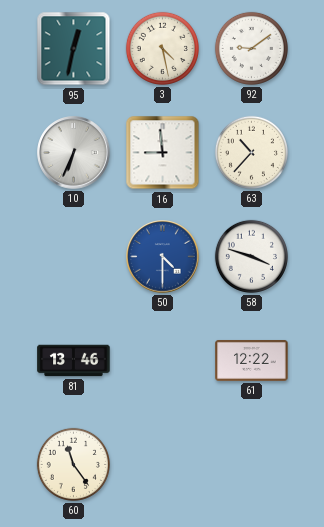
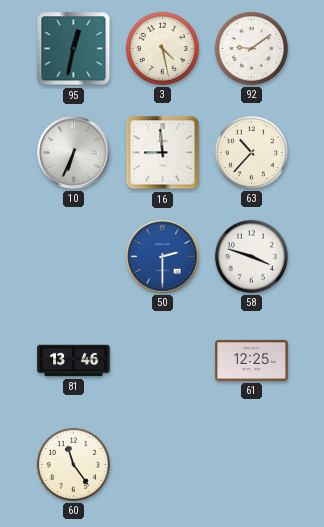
50: 4:30 -> 2:30 (163, 257)
61: 12:22 -> 12:25 (252, 360)
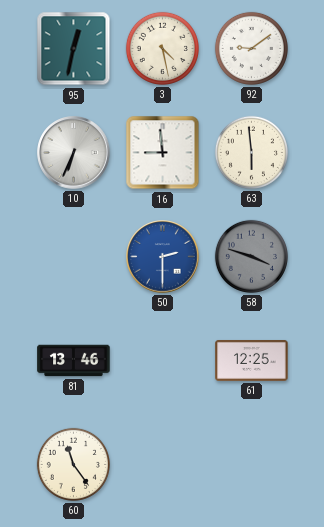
63: 10:37 -> 5:59 (251, 152)
58 dial: white -> grey (251, 256)
